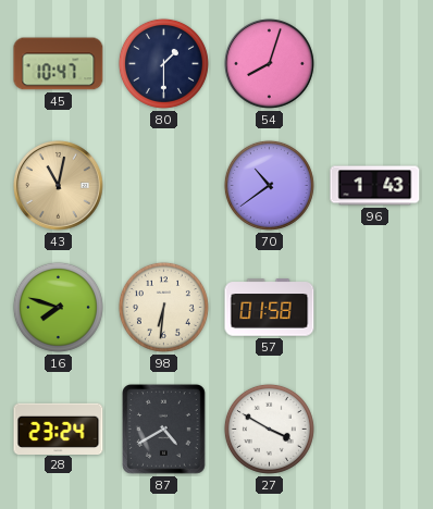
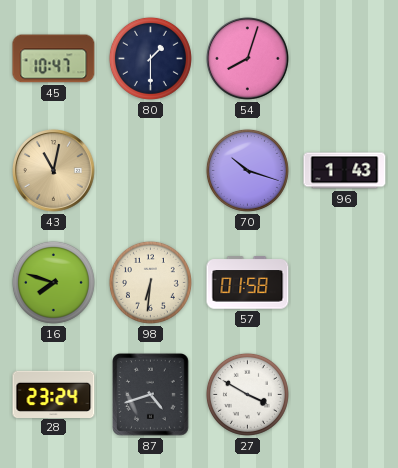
70: 10:39 -> 10:18 (247, 170)
87: 4:40 -> 4:42 (151, 395)
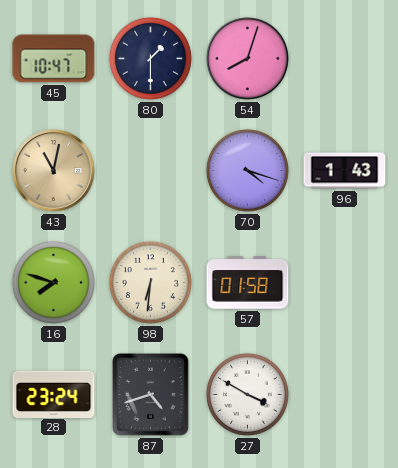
70: 10:18 -> 4:18 (247, 170)
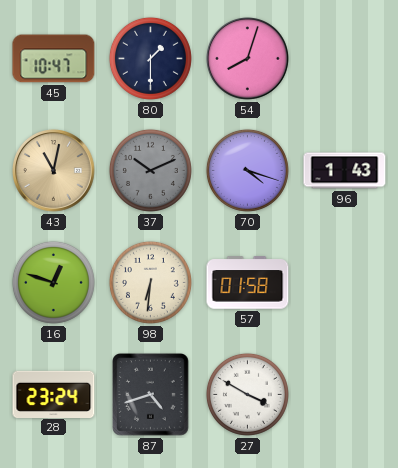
37: none -> 10:11 (150, 170)
16: 7:48 -> 12:48 (53, 282)
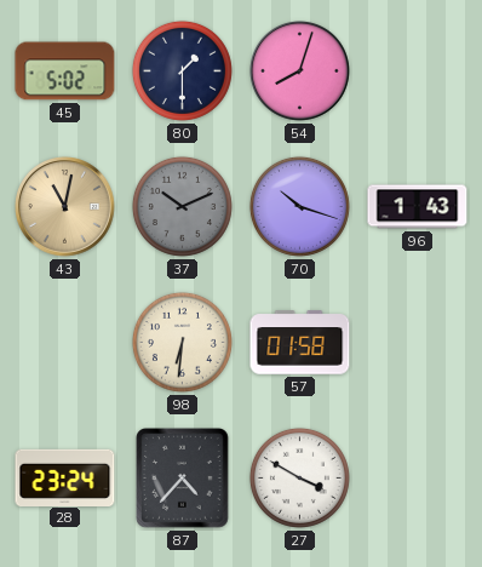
45: 10:47 -> 5:02 (65, 71)
70: 4:18 -> 10:18 (299, 206)
16: 12:48 -> none (53, 282)
87: 4:42 -> 4:37 (183, 479)
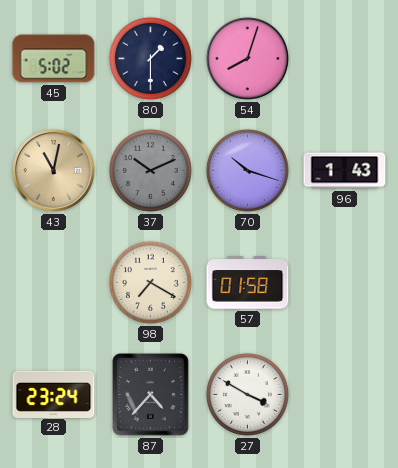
98: 6:31 -> 7:20 (150, 282)
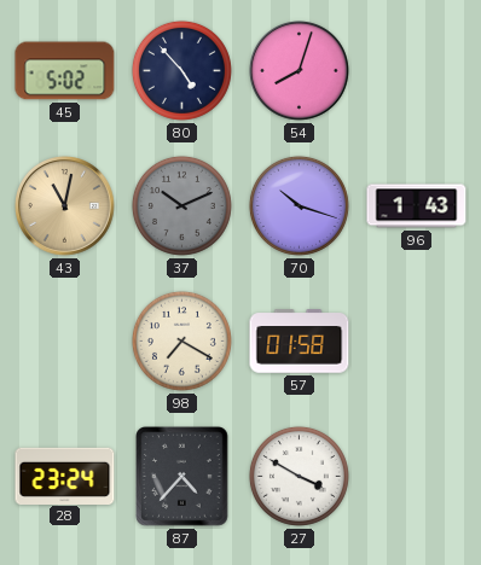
80: 1:30 -> 4:53 (181, 70)
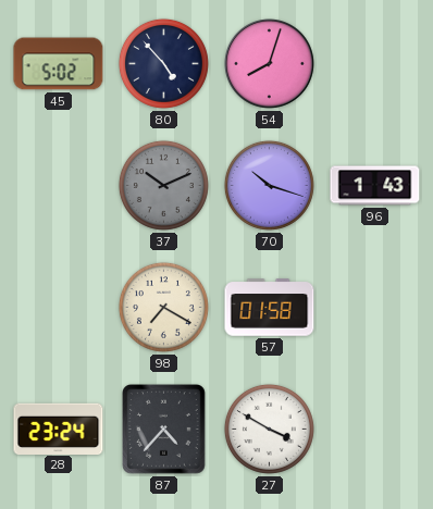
43: 11:02 -> none (65, 206)
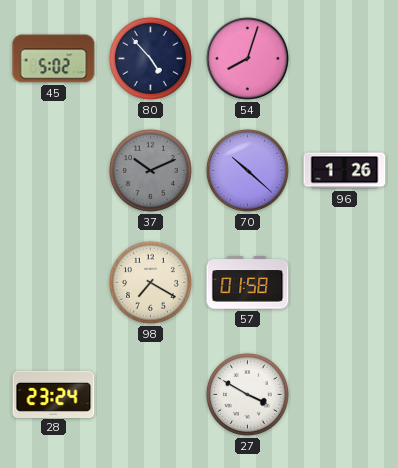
70: 10:18 -> 10:22 (247, 170)
96: 1:43 -> 1:26 (345, 171)
87: 4:37 -> none (164, 430)
